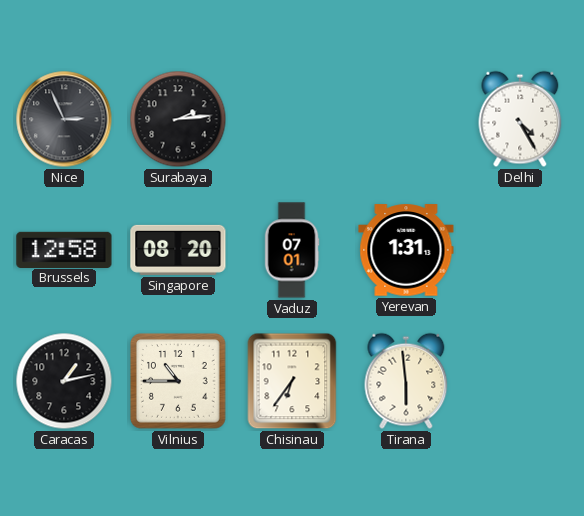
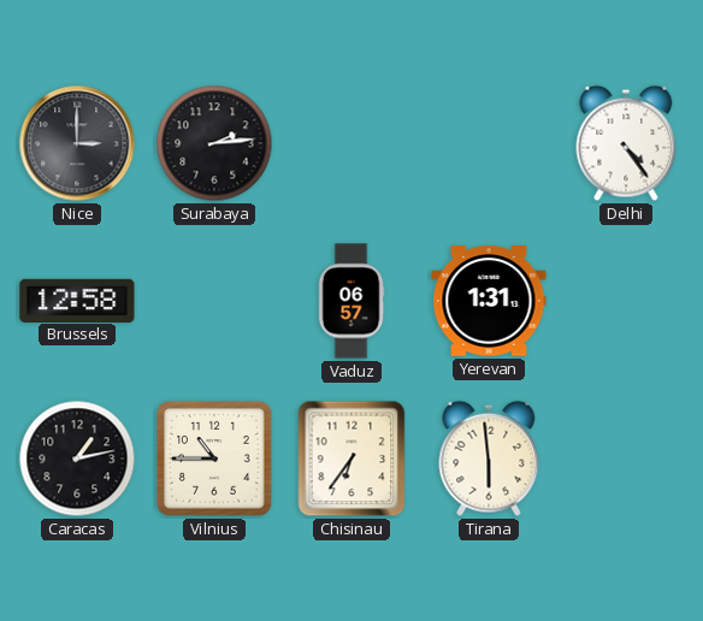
Nice: 2:56 -> 3:00 (77, 143)
Delhi: 4:25 -> 4:24 (626, 143)
Singapore: 08:20 -> none (178, 250)
Vaduz: 07:01 -> 06:57 (351, 301)
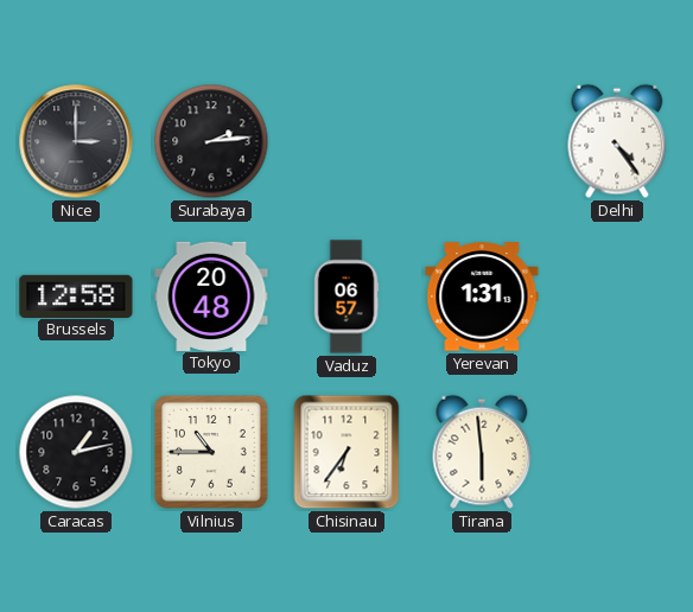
Tokyo: none -> 20:48 (211, 295)
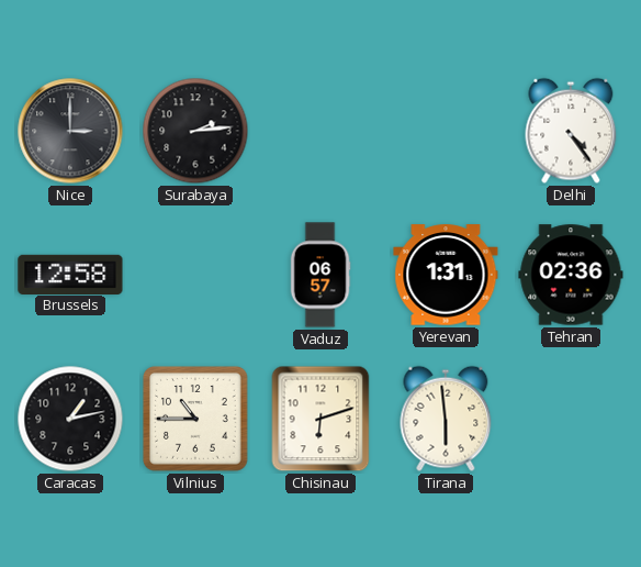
Tokyo: 20:48 -> none (211, 295)
Tehran: none -> 02:36 (571, 275)
Chisinau: 6:36 -> 6:12 (320, 419)
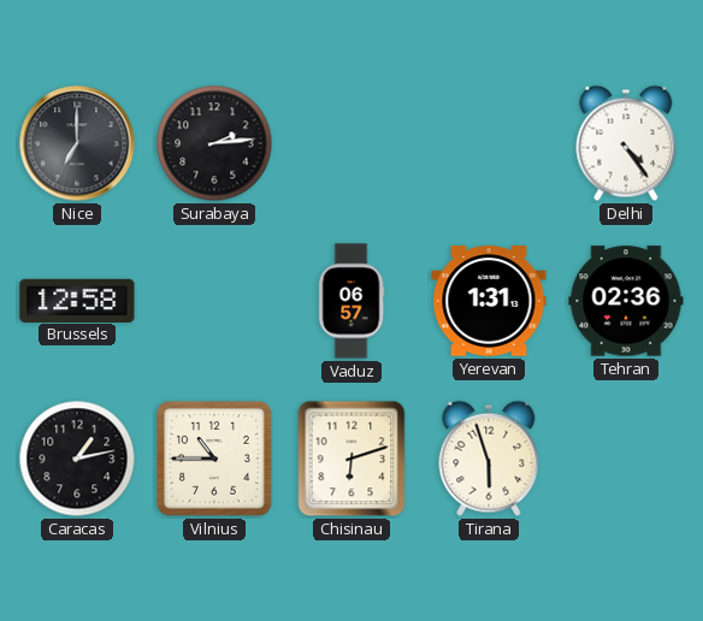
Nice: 3:00 -> 7:00 (77, 143)
Tirana: 5:59 -> 5:57 (489, 459)
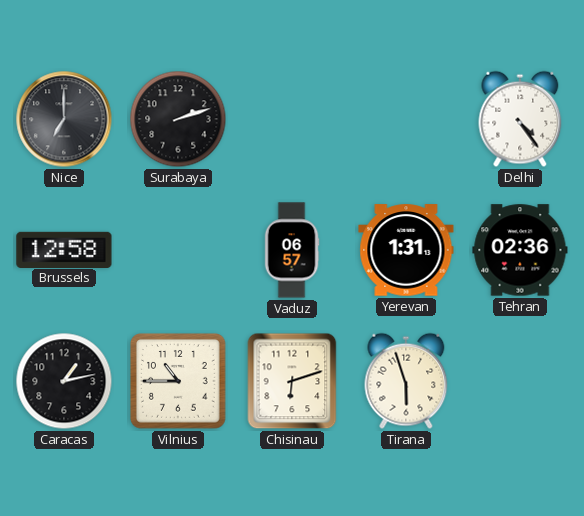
Surabaya: 2:14 -> 2:12 (178, 119)
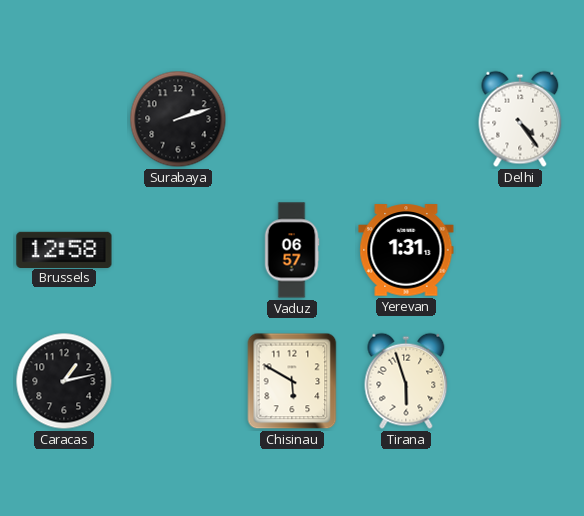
Nice: 7:00 -> none (64, 119)
Tehran: 02:36 -> none (520, 250)
Vilnius: 10:45 -> none (179, 382)
Chisinau: 6:12 -> 5:50 (292, 381)
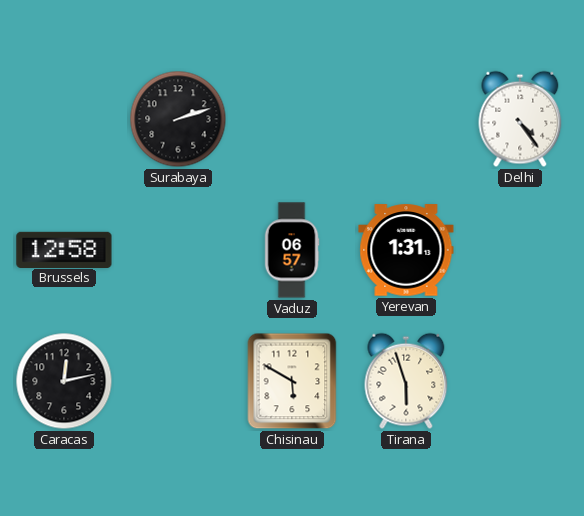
Caracas: 1:13 -> 12:13 (64, 381)
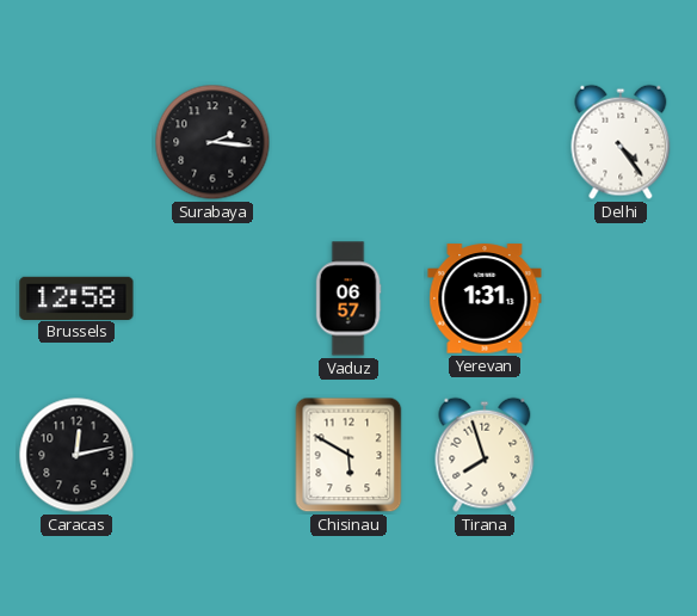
Surabaya: 2:12 -> 2:16 (212, 142)
Tirana: 5:57 -> 7:57 (485, 455)
